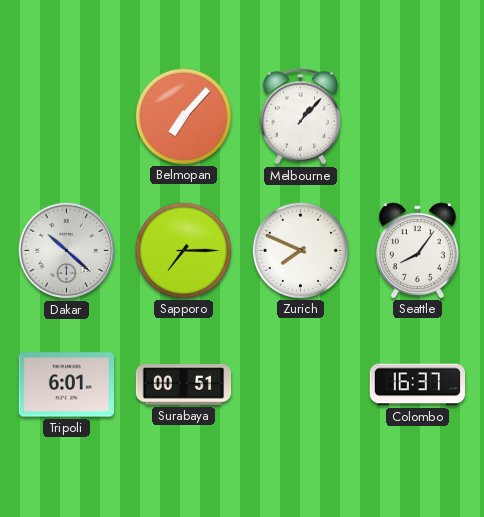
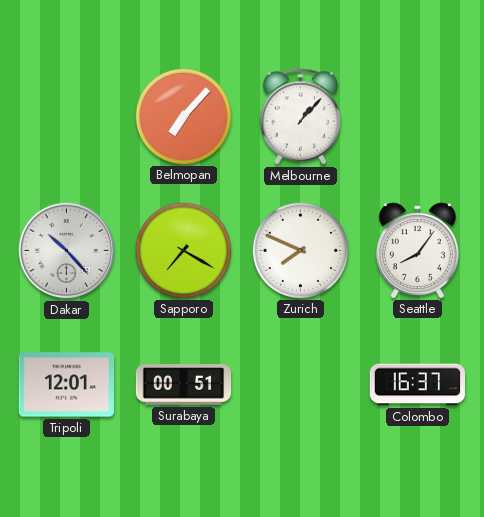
Dakar: 10:22 -> 10:23 (67, 251)
Sapporo: 7:15 -> 7:20 (183, 250)
Tripoli: 6:01 -> 12:01 (67, 385)
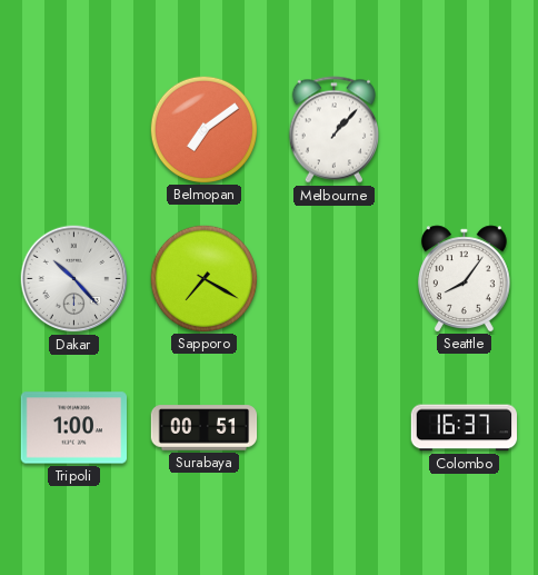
Belmopan: 7:07 -> 7:09 (203, 129)
Zurich: 7:49 -> none (300, 250)
Tripoli: 12:01 -> 1:00 (74, 428)
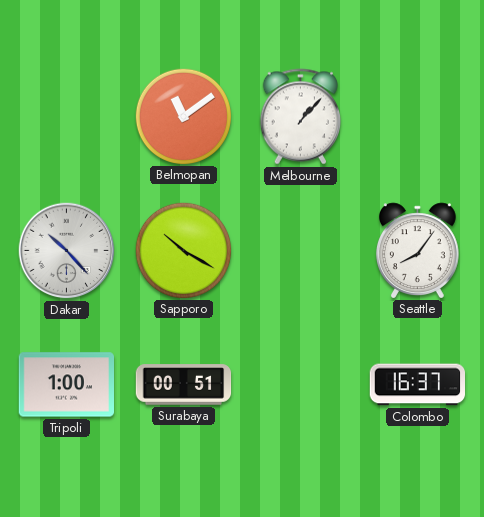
Belmopan: 7:09 -> 11:09 (183, 116)
Sapporo: 7:20 -> 10:20 (183, 250)
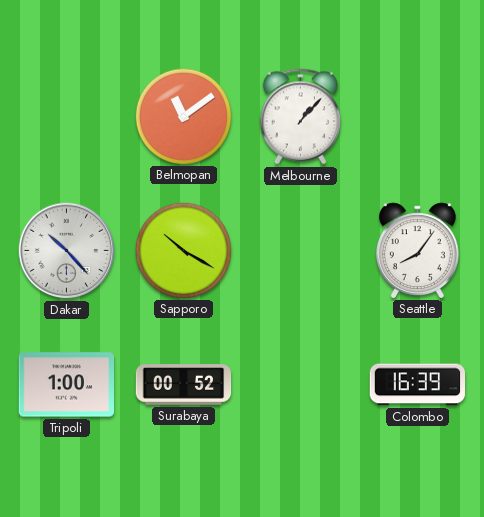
Surabaya: 00:51 -> 00:52 (184, 385)
Colombo: 16:37 -> 16:39 (418, 385)
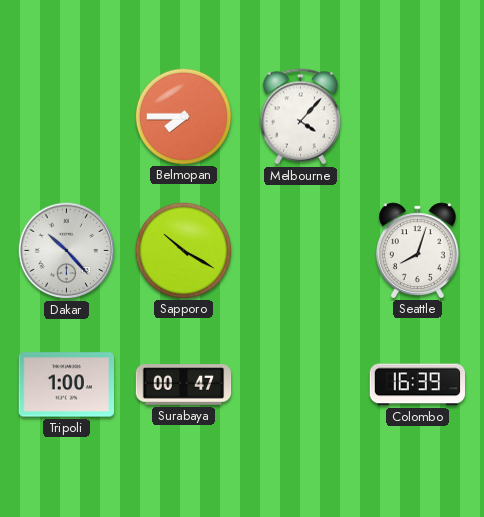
Belmopan: 11:09 -> 7:45 (183, 116)
Melbourne: 1:07 -> 4:07 (300, 117)
Seattle: 8:06 -> 8:03 (417, 250)
Surabaya: 00:52 -> 00:47 (184, 385)
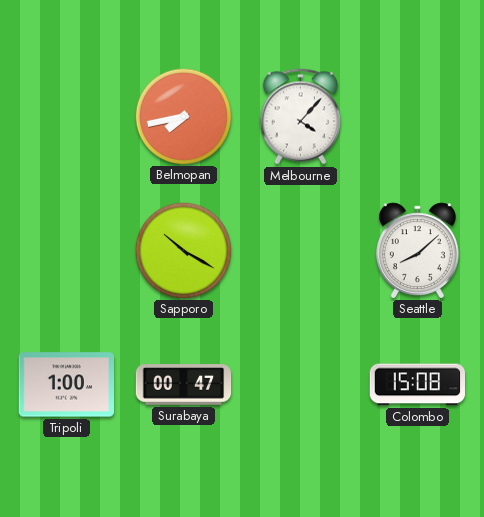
Belmopan: 7:45 -> 7:43 (183, 116)
Dakar: 10:23 -> none (67, 251)
Seattle: 8:03 -> 8:08 (417, 250)
Colombo: 16:39 -> 15:08 (418, 385)
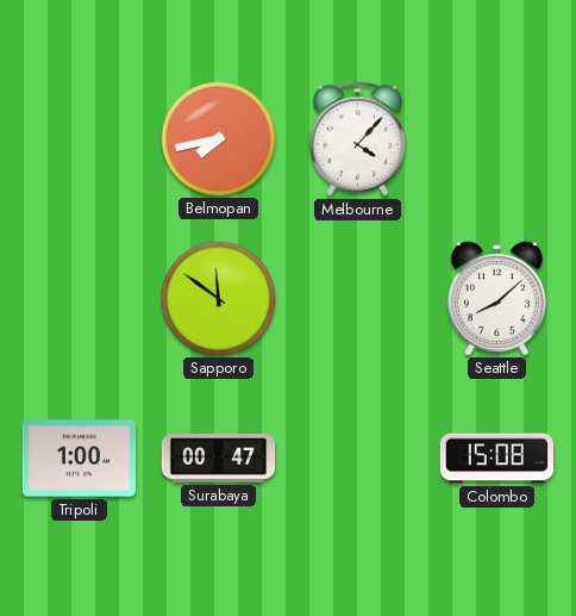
Sapporo: 10:20 -> 11:51 (218, 298)
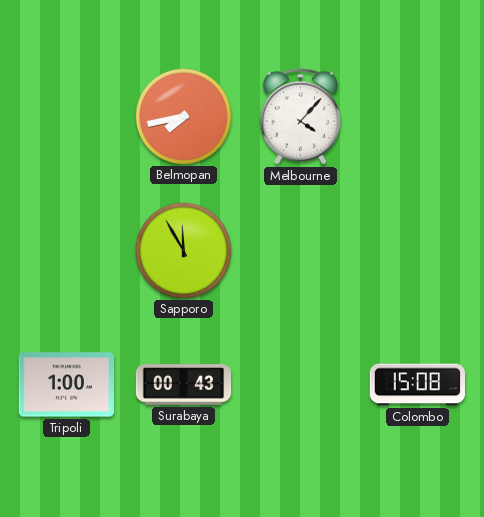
Sapporo: 11:51 -> 11:55 (183, 250)
Seattle: 8:08 -> none (496, 298)
Surabaya: 00:47 -> 00:43 (184, 385)
